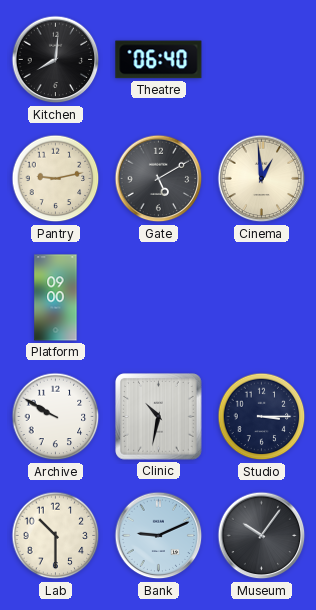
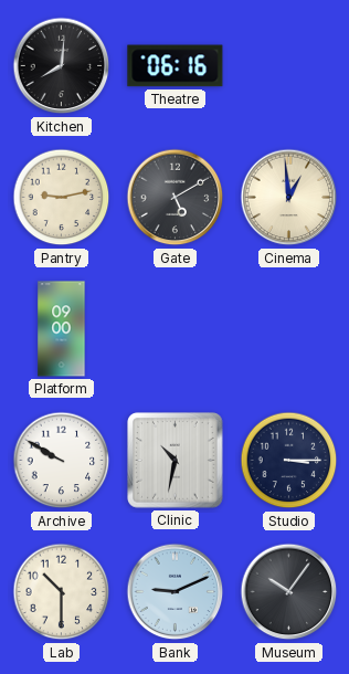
Theatre: 06:40 -> 06:16 (176, 66)
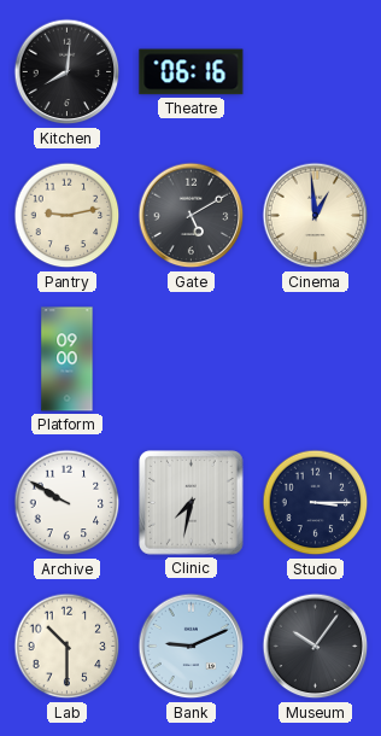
Clinic: 10:32 -> 7:32 (192, 503)
